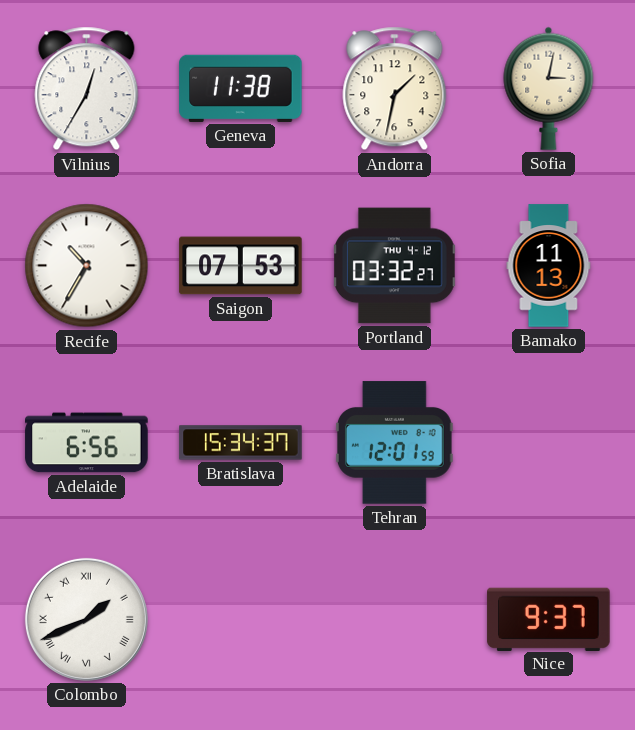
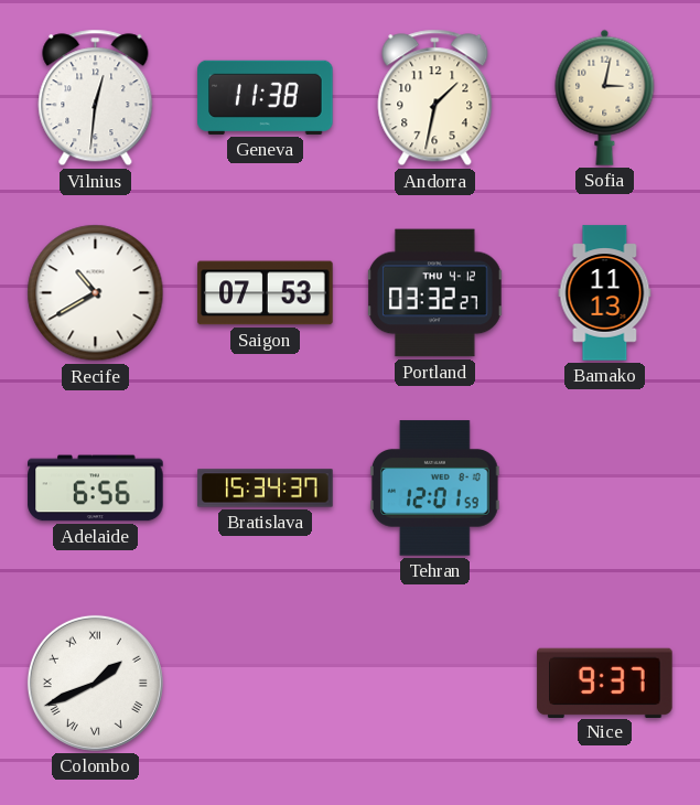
Vilnius: 12:35 -> 12:31 (96, 98)
Recife: 10:35 -> 10:40 (96, 293)
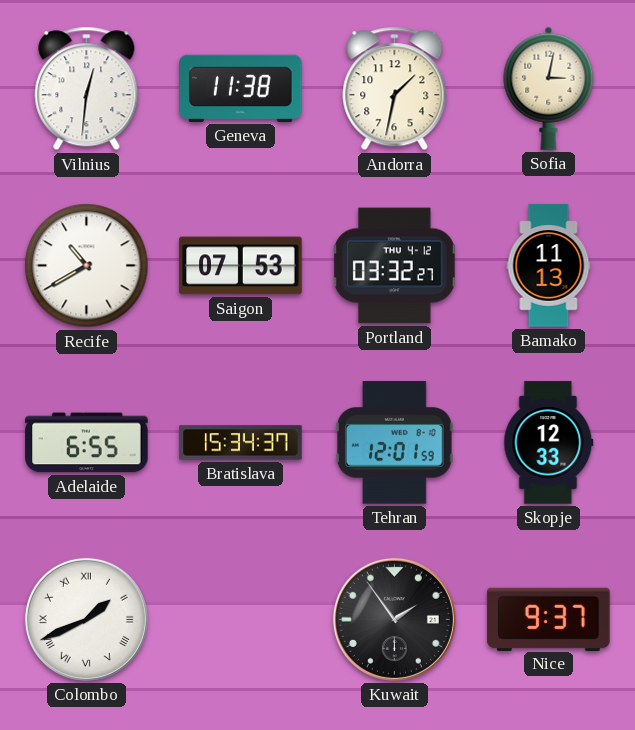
Adelaide: 6:56 -> 6:55 (87, 443)
Skopje: none -> 12:33 (549, 443)
Kuwait: none -> 1:54 (394, 619)
